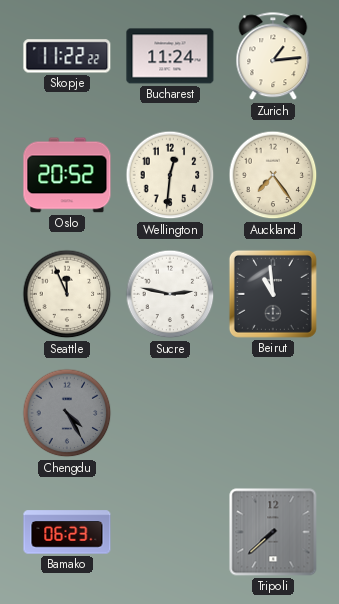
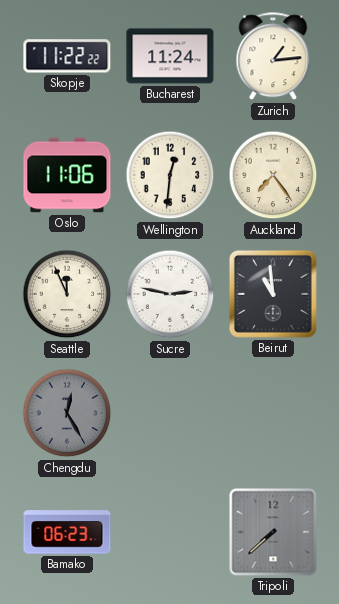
Oslo: 20:52 -> 11:06 (67, 175)
Chengdu: 4:25 -> 12:25 (67, 413)
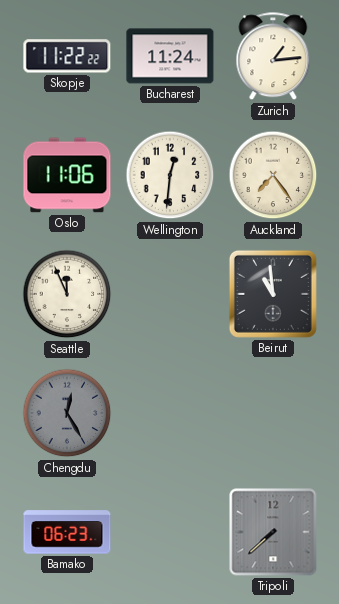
Sucre: 2:47 -> none (170, 294)
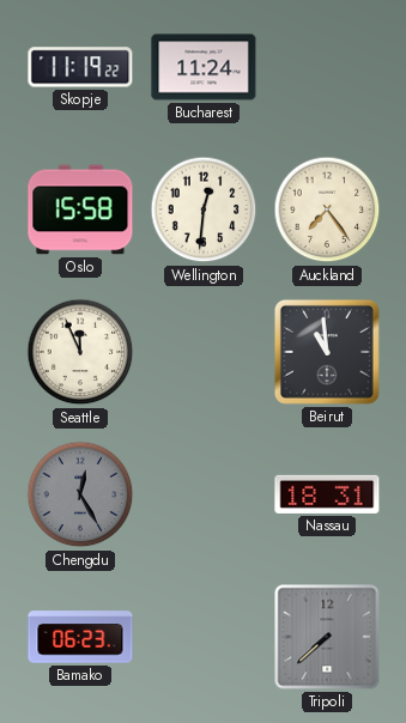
Skopje: 11:22 -> 11:19 (80, 67)
Zurich: 1:14 -> none (273, 57)
Oslo: 11:06 -> 15:58 (80, 209)
Nassau: none -> 18:31 (327, 494)
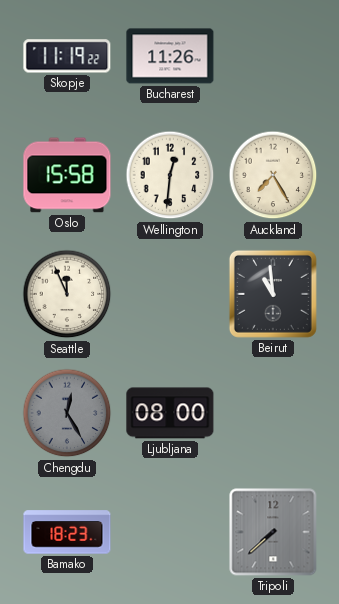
Bucharest: 11:24 -> 11:26 (170, 56)
Auckland: 7:24 -> 7:25 (273, 175)
Ljubljana: none -> 08:00 (170, 413)
Nassau: 18:31 -> none (327, 494)
Bamako: 06:23 -> 18:23 (67, 532)
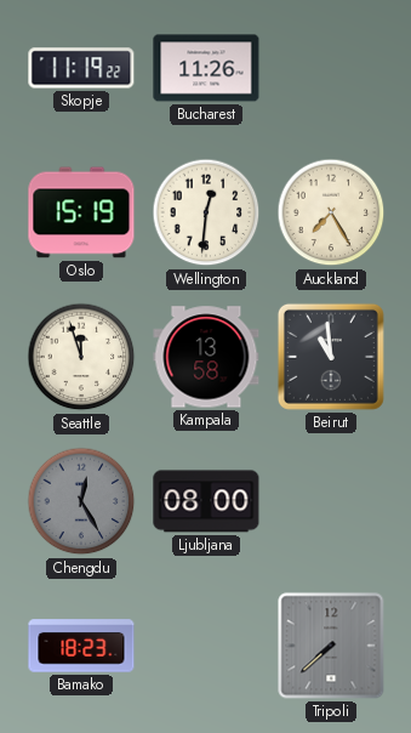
Oslo: 15:58 -> 15:19 (81, 212)
Seattle: 11:56 -> 11:57 (81, 357)
Kampala: none -> 13:58 (206, 357)
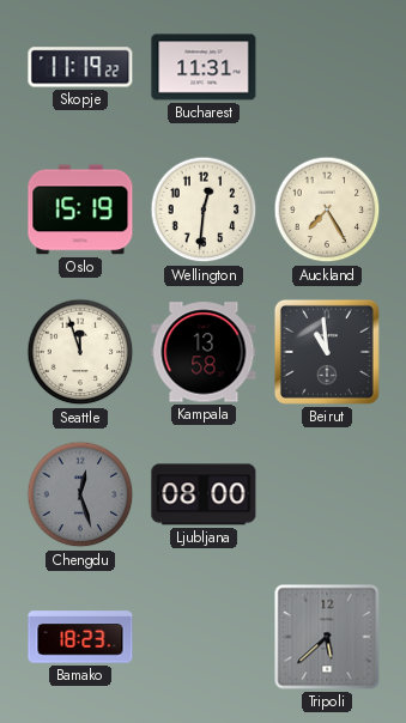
Bucharest: 11:26 -> 11:31 (204, 67)
Chengdu: 12:25 -> 12:27 (80, 494)
Tripoli: 7:38 -> 5:38 (327, 637)
